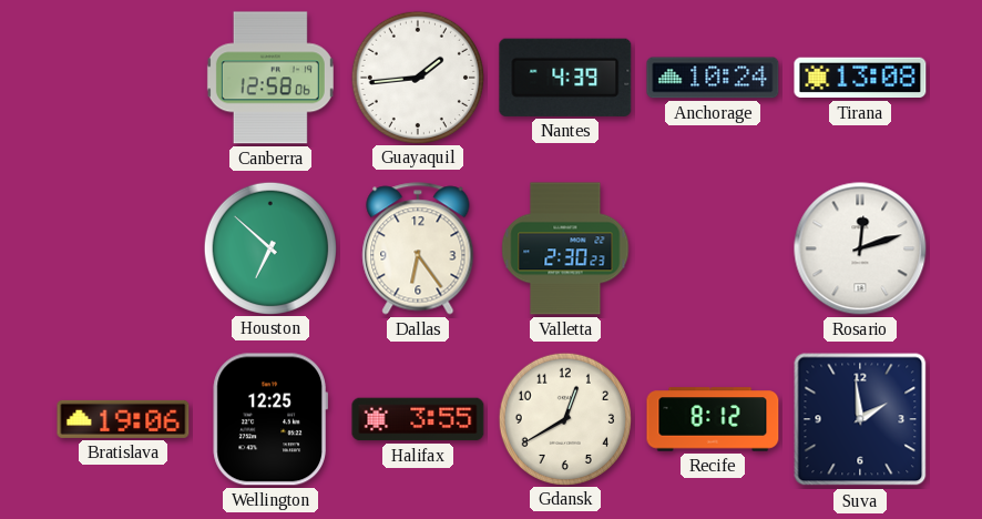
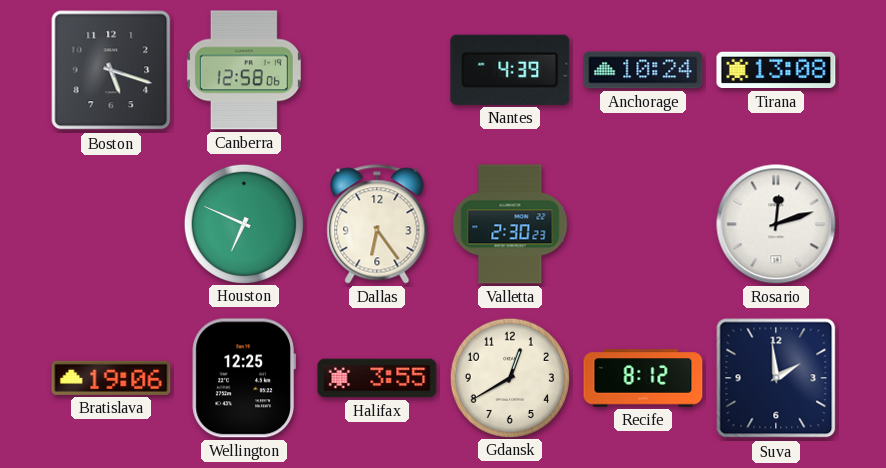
Boston: none -> 5:18 (111, 70)
Guayaquil: 1:44 -> none (417, 77)
Houston: 6:52 -> 6:49 (243, 223)
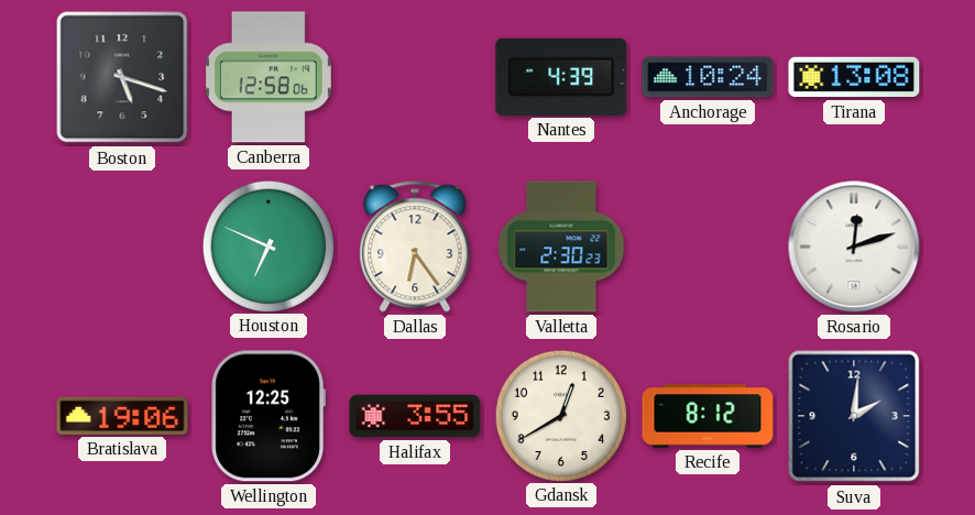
Suva: 1:59 -> 2:01 (854, 416)
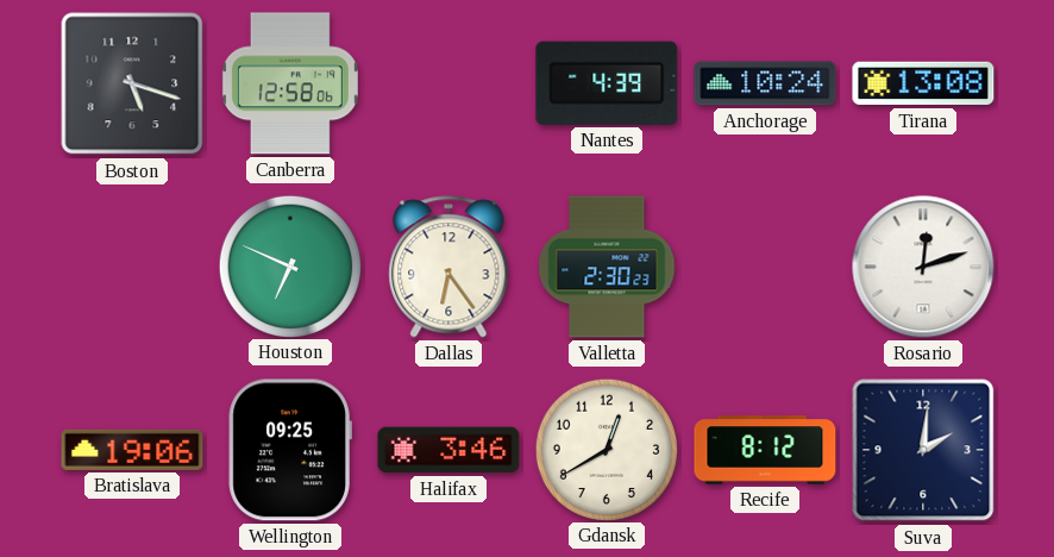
Wellington: 12:25 -> 09:25 (290, 450)
Halifax: 3:55 -> 3:46 (448, 450)
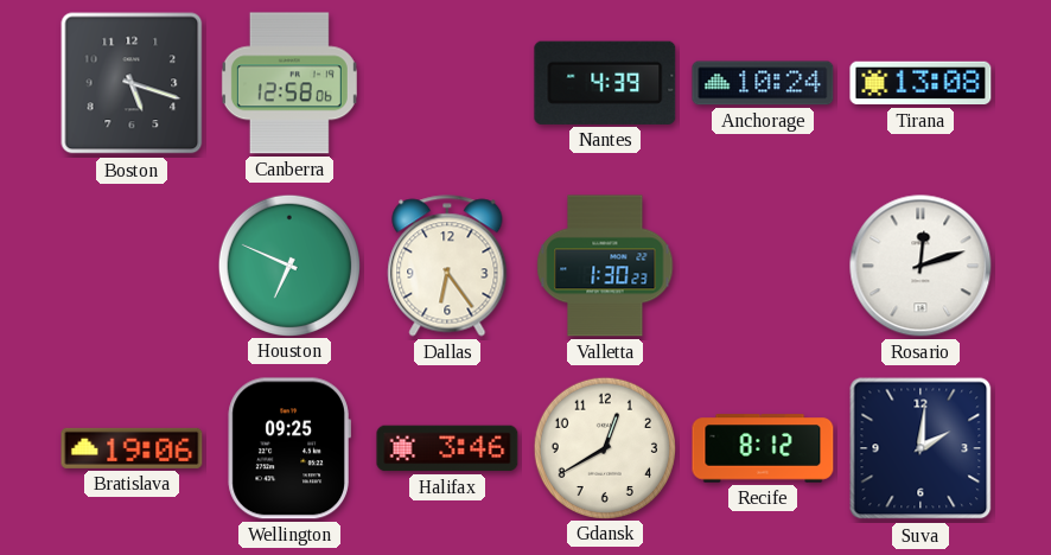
Valletta: 2:30 -> 1:30 (605, 266)
